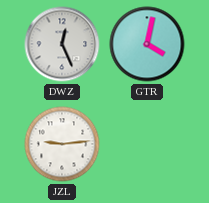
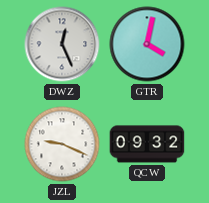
JZL: 9:14 -> 9:19 (62, 144)
QCW: none -> 09:32 (147, 144)
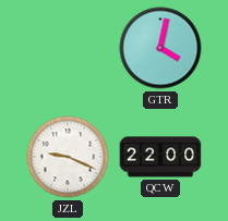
DWZ: 12:26 -> none (62, 44)
QCW: 09:32 -> 22:00 (160, 157)
